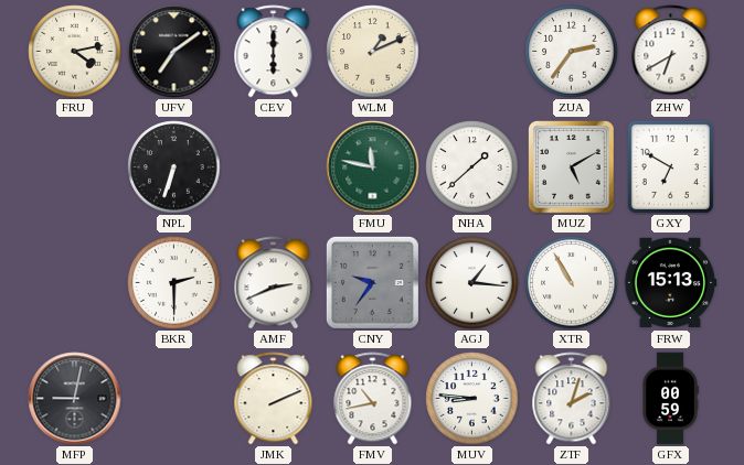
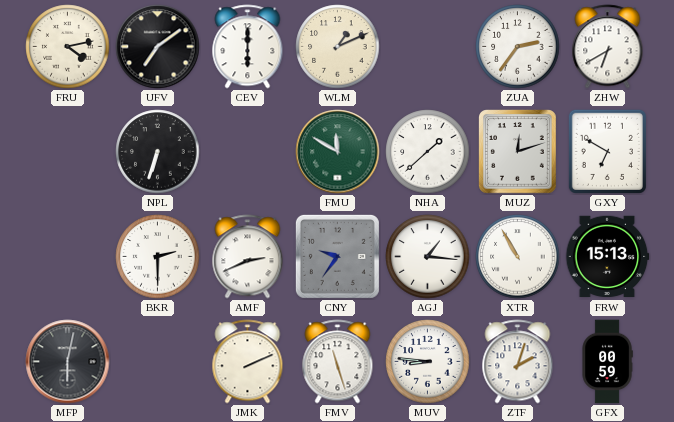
FMU: 11:47 -> 11:50 (338, 152)
MUZ: 5:10 -> 12:12 (518, 152)
MFP: 9:02 -> 6:02 (68, 362)
FMV: 10:43 -> 11:27 (338, 362)
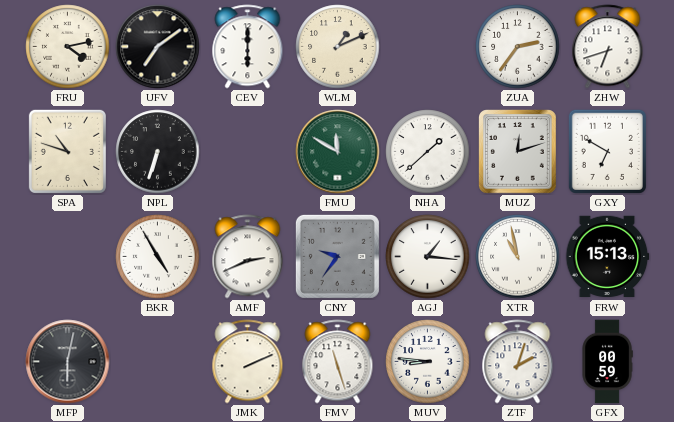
ZHW: 6:40 -> 6:42 (608, 47)
SPA: none -> 10:48 (67, 151)
BKR: 2:30 -> 4:55 (158, 257)
XTR: 10:55 -> 10:58 (518, 257)
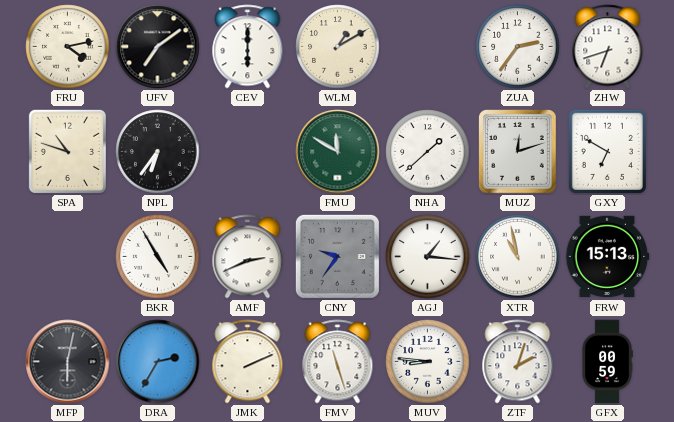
WLM: 1:11 -> 1:10 (338, 47)
NPL: 6:33 -> 6:36 (158, 152)
DRA: none -> 2:35 (158, 362)
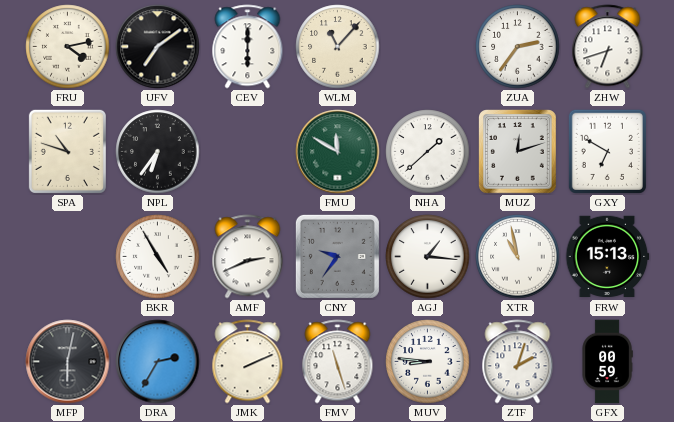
WLM: 1:10 -> 11:07 (338, 47)
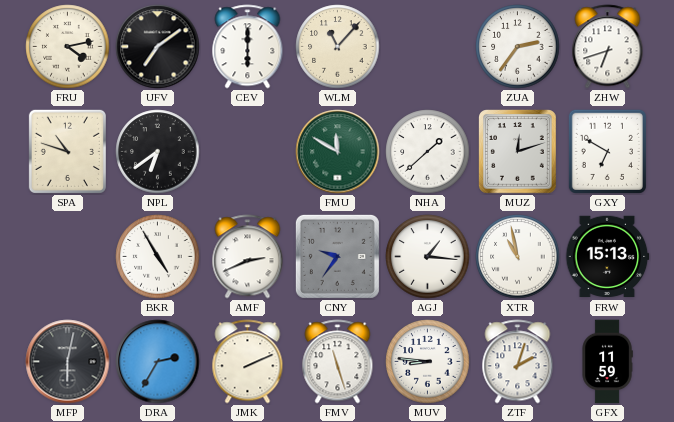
NPL: 6:36 -> 6:39 (158, 152)
GFX: 00:59 -> 11:59 (607, 362)
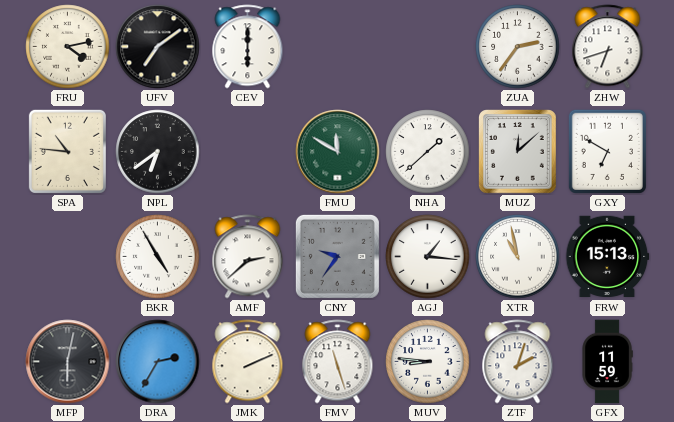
WLM: 11:07 -> none (338, 47)
SPA: 10:48 -> 10:46 (67, 151)
MUZ: 12:12 -> 12:08 (518, 152)
AMF: 2:41 -> 2:38 (248, 257)
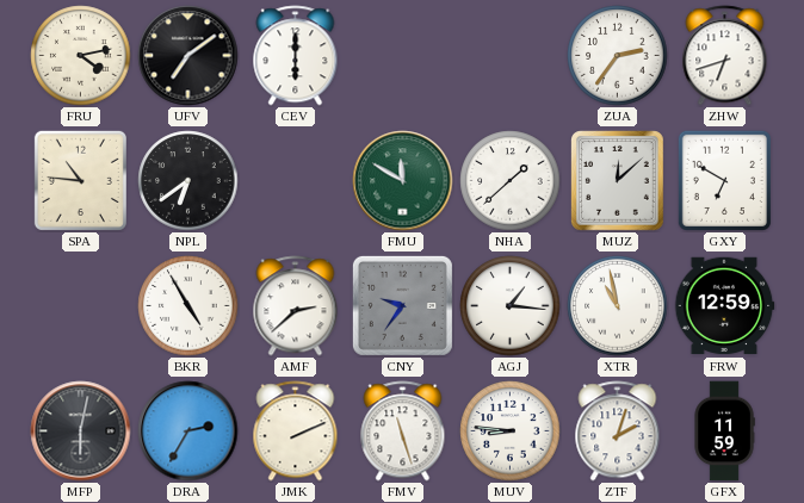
FRW: 15:13 -> 12:59 (724, 306)
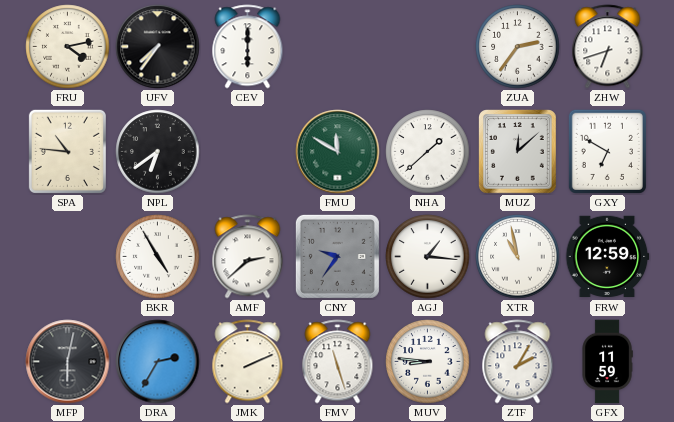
UFV: 7:09 -> 7:36 (158, 47)
ZTF: 2:03 -> 2:05 (518, 362)
